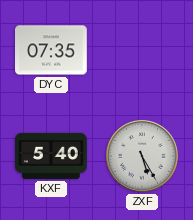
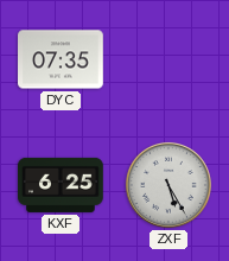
KXF: 5:40 -> 6:25 (62, 185)
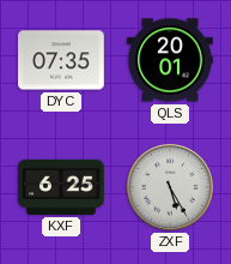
QLS: none -> 20:01 (171, 60)
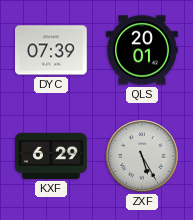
DYC: 07:35 -> 07:39 (52, 50)
KXF: 6:25 -> 6:29 (52, 156)
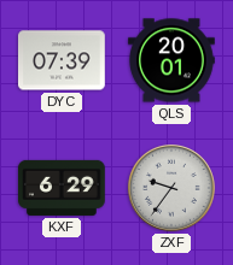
ZXF: 5:25 -> 9:36 (171, 188)
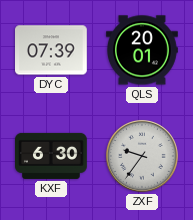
KXF: 6:29 -> 6:30 (52, 156)
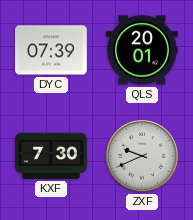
KXF: 6:30 -> 7:30 (52, 156)
ZXF: 9:36 -> 9:41 (142, 156)
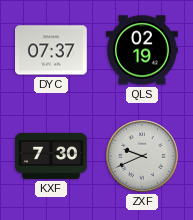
DYC: 07:39 -> 07:37 (52, 50)
QLS: 20:01 -> 02:19 (143, 50)
